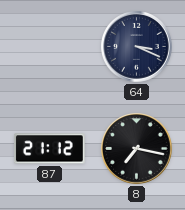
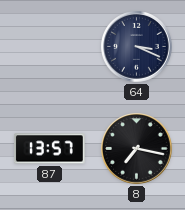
87: 21:12 -> 13:57 (50, 149)
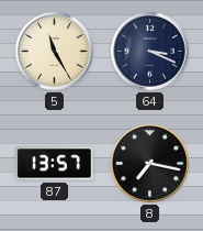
5: none -> 11:25 (55, 52)
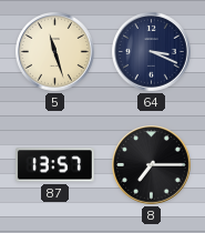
5: 11:25 -> 11:27 (55, 52)
8: 7:17 -> 7:15 (152, 165)
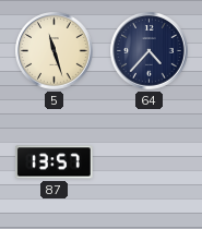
64: 3:19 -> 4:37 (150, 51)
8: 7:15 -> none (152, 165)
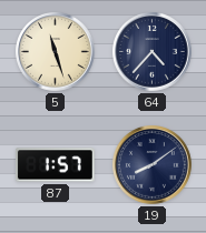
87: 13:57 -> 1:57 (56, 165)
19: none -> 8:09 (153, 165)
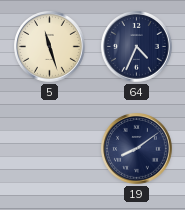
64: 4:37 -> 4:34 (137, 47)
87: 1:57 -> none (56, 165)
